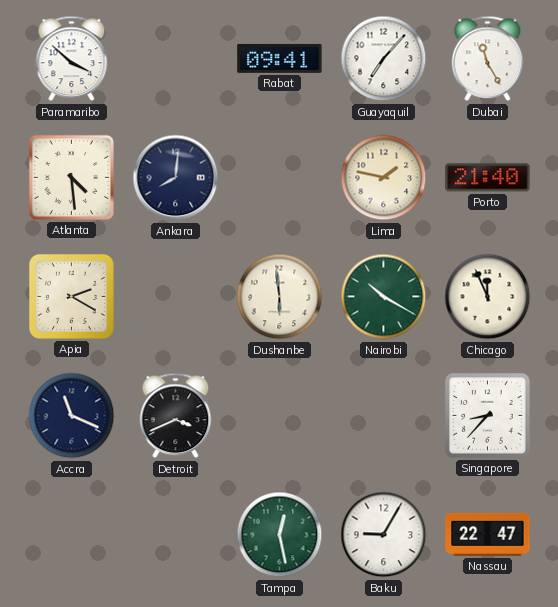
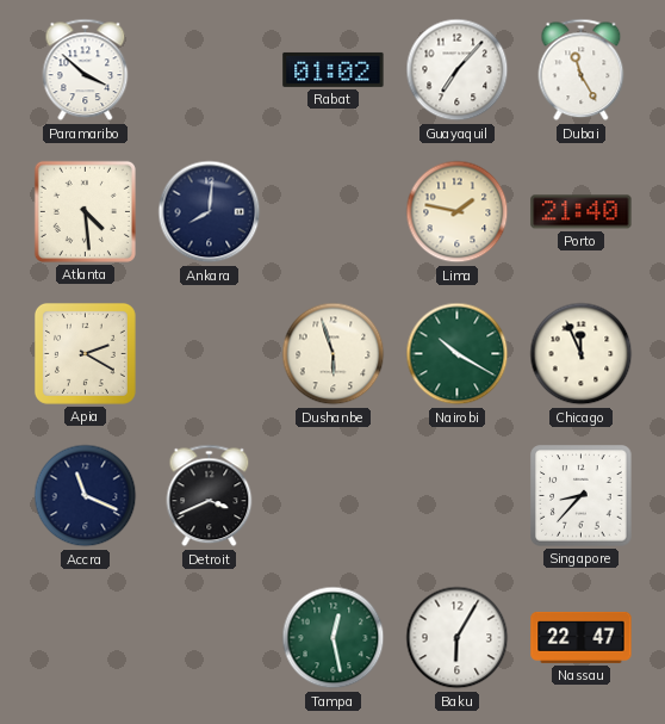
Rabat: 09:41 -> 01:02 (334, 69)
Dushanbe: 5:59 -> 5:57 (334, 354)
Baku: 9:05 -> 6:05 (458, 638)
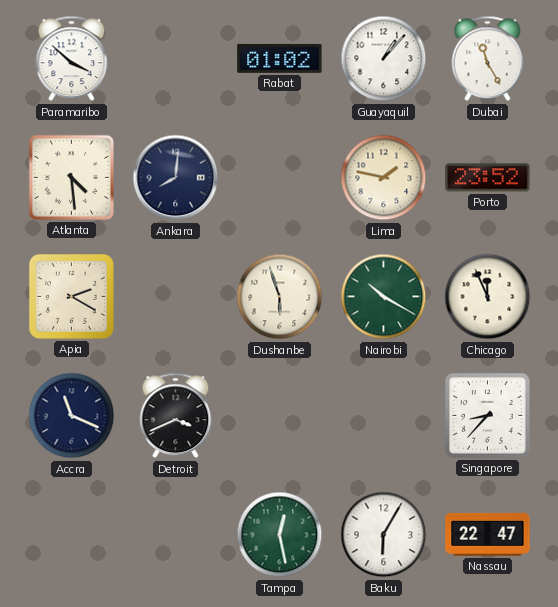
Guayaquil: 7:07 -> 1:07 (384, 59)
Porto: 21:40 -> 23:52 (488, 178)
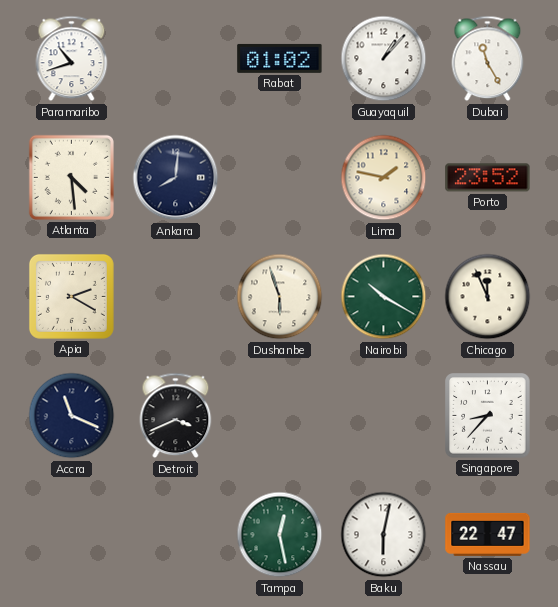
Paramaribo: 3:52 -> 10:42 (72, 59)
Baku: 6:05 -> 6:02 (384, 535)
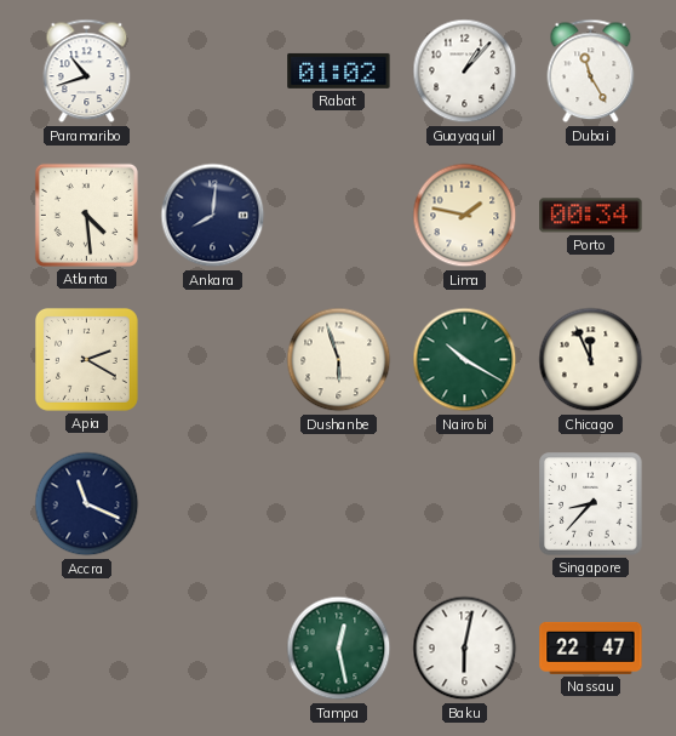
Porto: 23:52 -> 00:34 (591, 216)
Detroit: 3:41 -> none (176, 416)
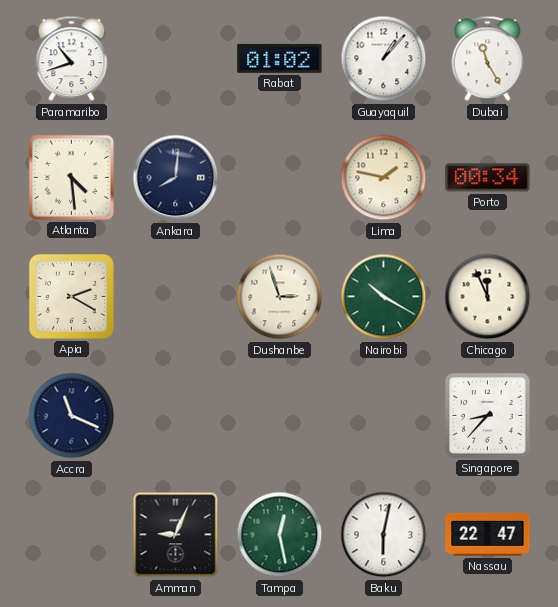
Dushanbe: 5:57 -> 2:57 (280, 297)
Amman: none -> 9:04 (176, 535)
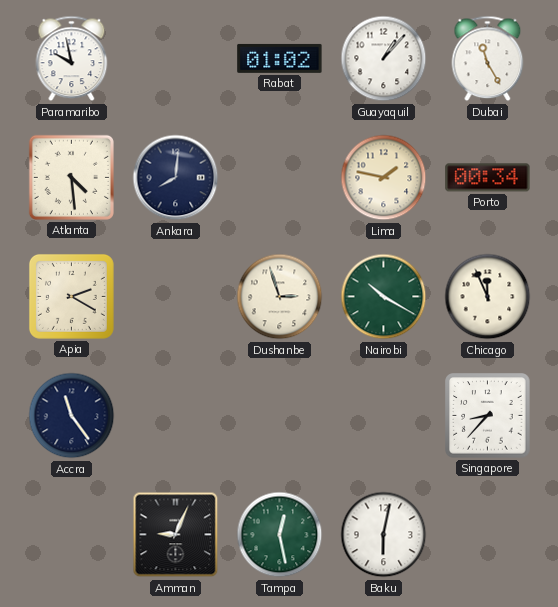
Paramaribo: 10:42 -> 9:58 (72, 59)
Accra: 11:19 -> 11:24 (72, 416)
Nassau: 22:47 -> none (488, 534)
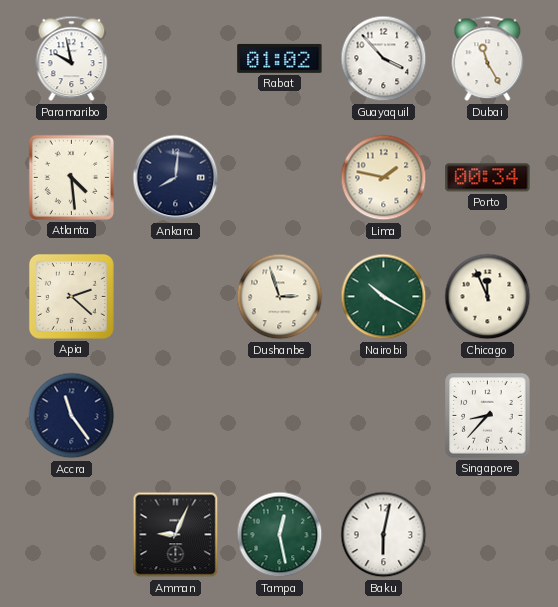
Guayaquil: 1:07 -> 3:53 (384, 59)
Apia: 2:20 -> 2:22 (71, 296)
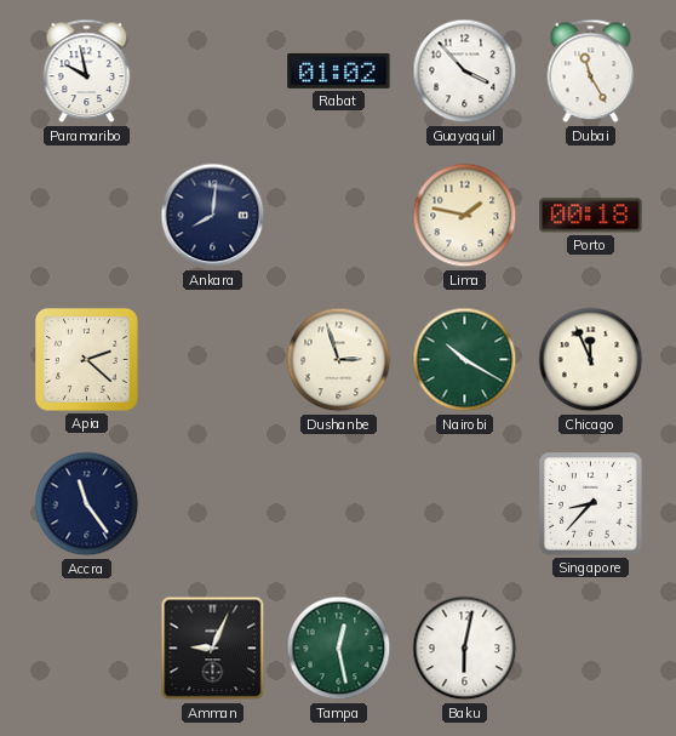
Atlanta: 4:29 -> none (71, 177)
Porto: 00:34 -> 00:18 (591, 216)
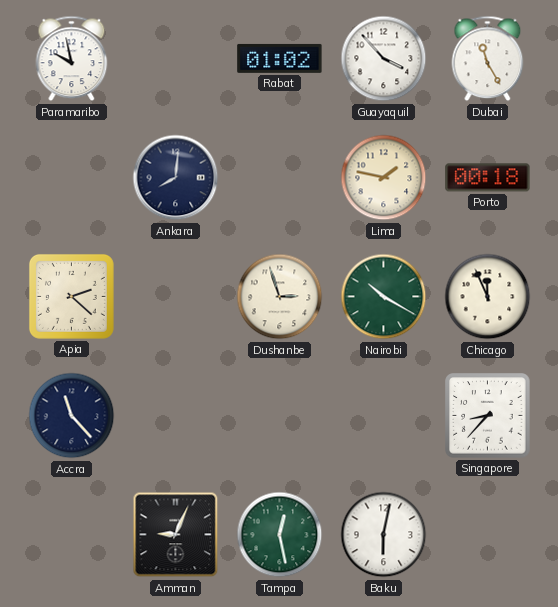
Accra: 11:24 -> 11:23 (72, 416)
